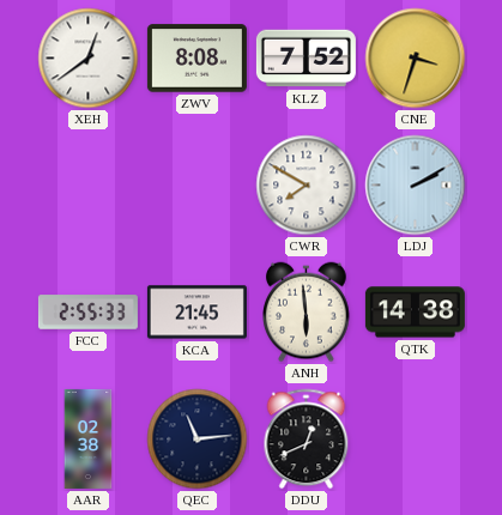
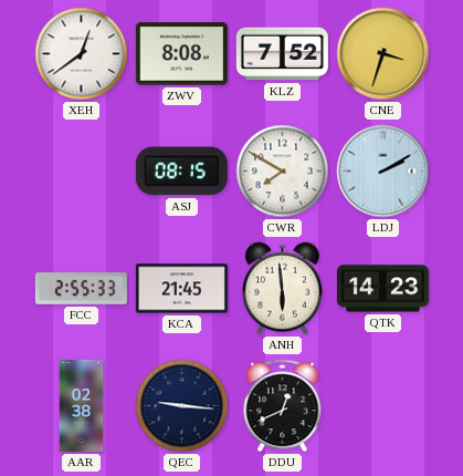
ASJ: none -> 08:15 (181, 172)
QTK: 14:38 -> 14:23 (382, 289)
QEC: 11:14 -> 9:16 (182, 406)
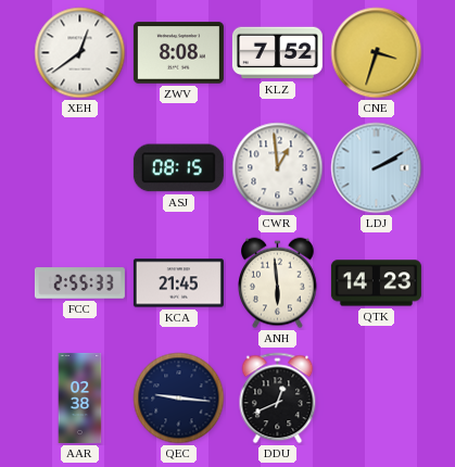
CWR: 7:50 -> 12:59 (278, 168)
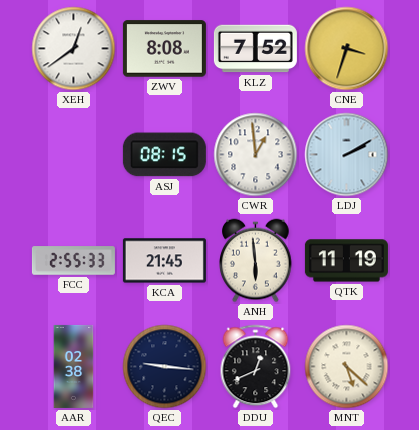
QTK: 14:23 -> 11:19 (346, 261)
MNT: none -> 5:22 (347, 367)
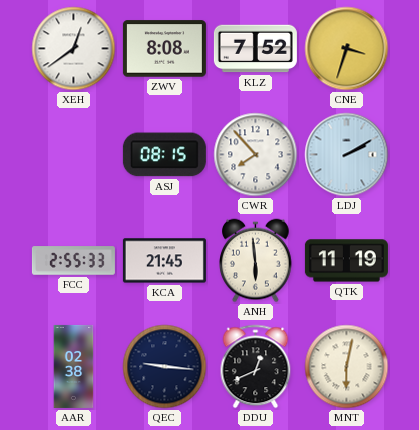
CWR: 12:59 -> 7:53 (256, 155)
MNT: 5:22 -> 6:02 (347, 367)
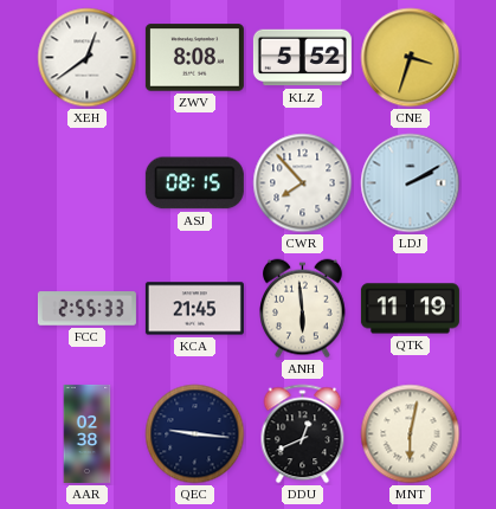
KLZ: 7:52 -> 5:52 (302, 58)
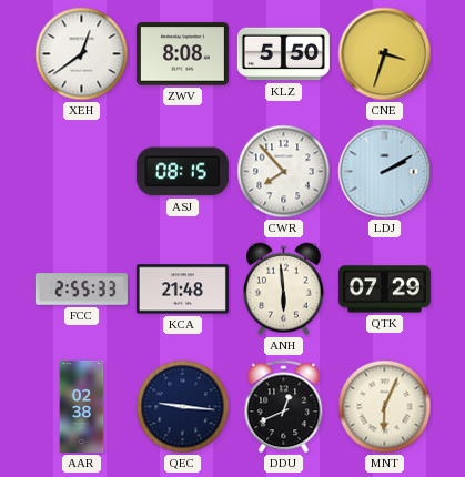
KLZ: 5:52 -> 5:50 (283, 54)
KCA: 21:45 -> 21:48 (182, 290)
QTK: 11:19 -> 07:29 (384, 290)
MNT: 6:02 -> 6:04 (385, 407)
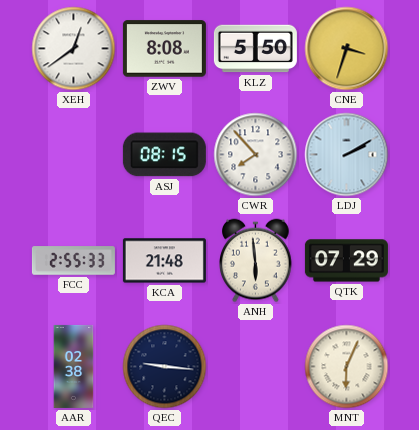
DDU: 12:41 -> none (284, 407)
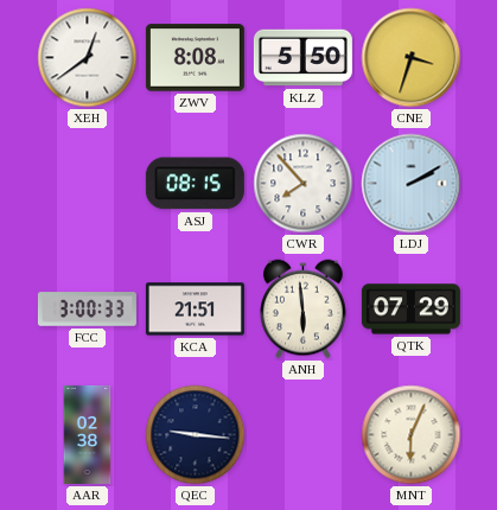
FCC: 2:55 -> 3:00 (87, 310)
KCA: 21:48 -> 21:51 (195, 310)
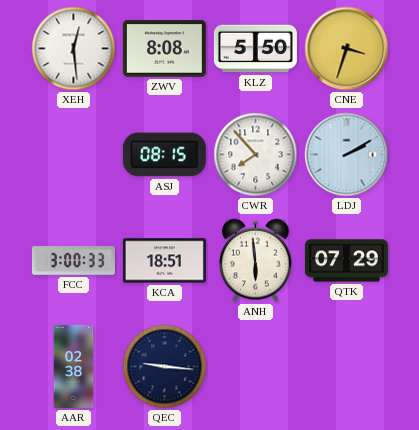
XEH: 12:39 -> 12:29 (74, 49)
KCA: 21:51 -> 18:51 (164, 261)
MNT: 6:04 -> none (412, 435)
